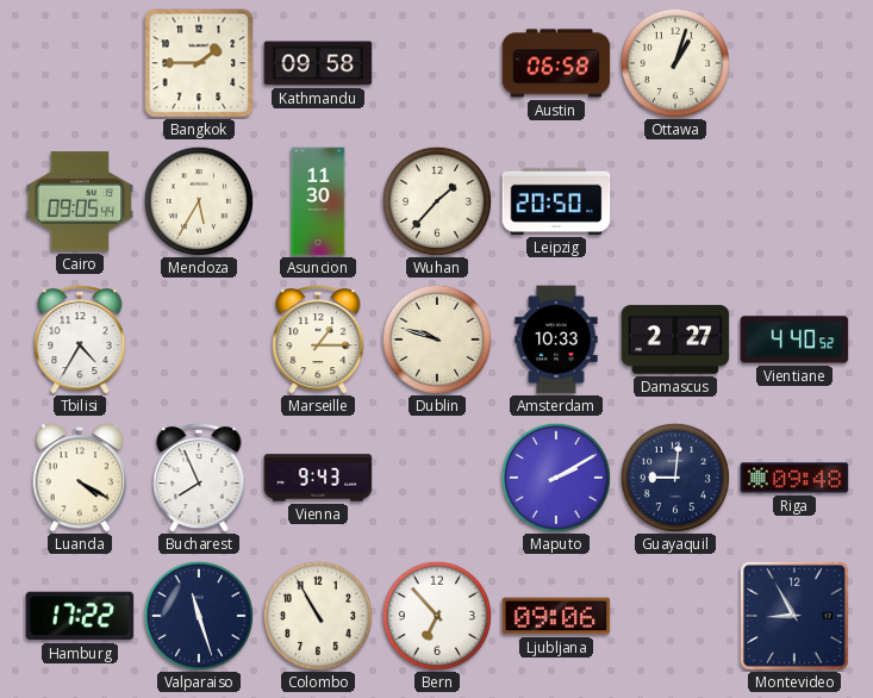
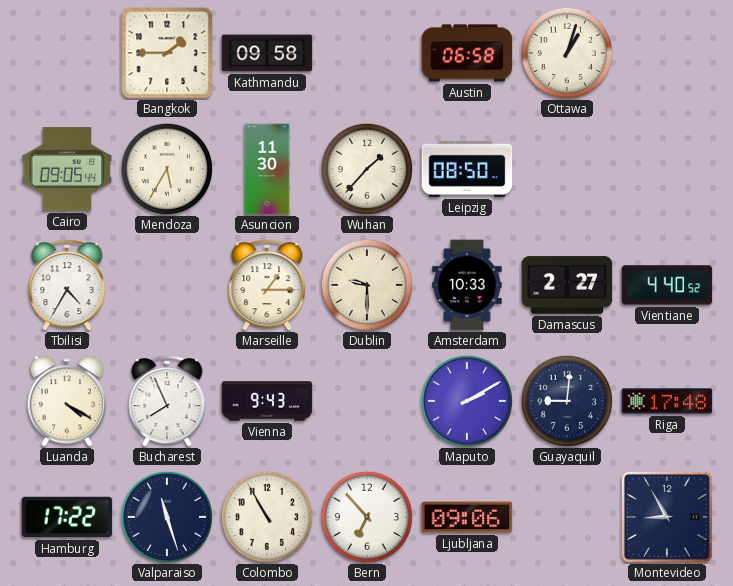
Leipzig: 20:50 -> 08:50 (467, 169)
Dublin: 9:48 -> 9:30 (367, 285)
Riga: 09:48 -> 17:48 (667, 401)
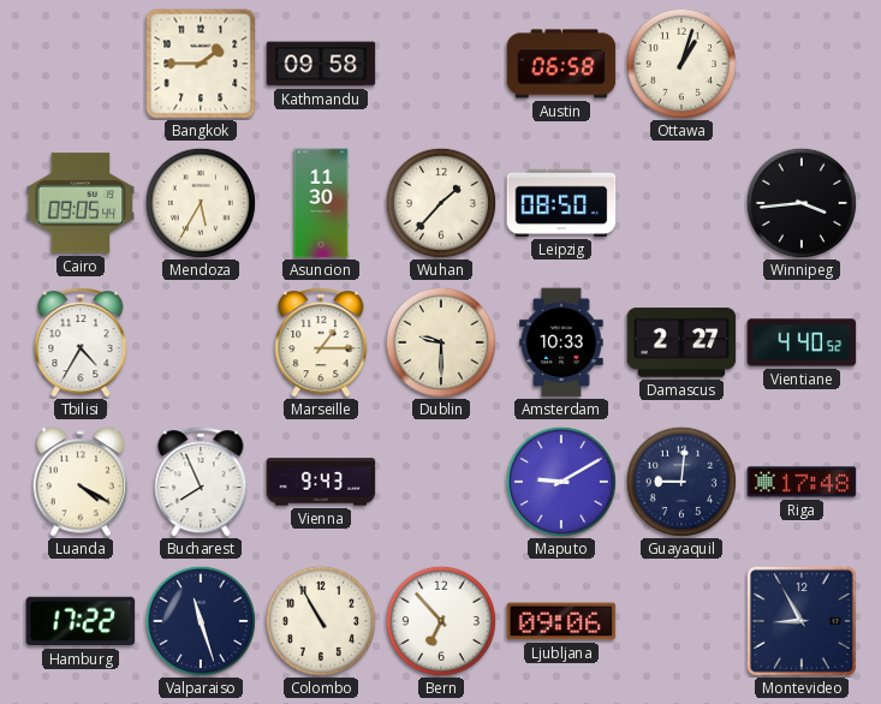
Winnipeg: none -> 3:44 (802, 203)
Maputo: 2:10 -> 9:10 (561, 482)
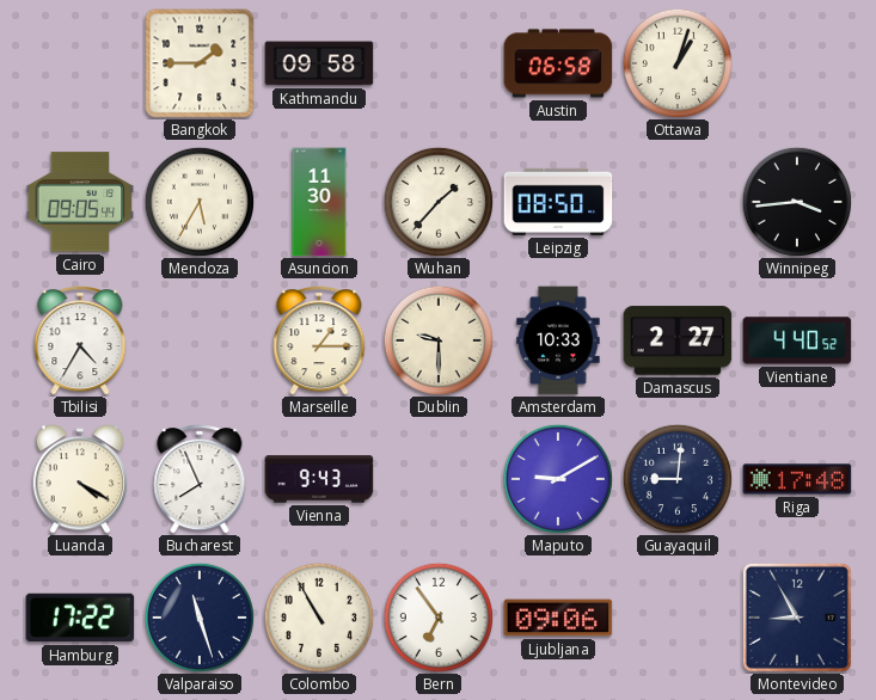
Bern: 6:53 -> 6:54 (439, 618)
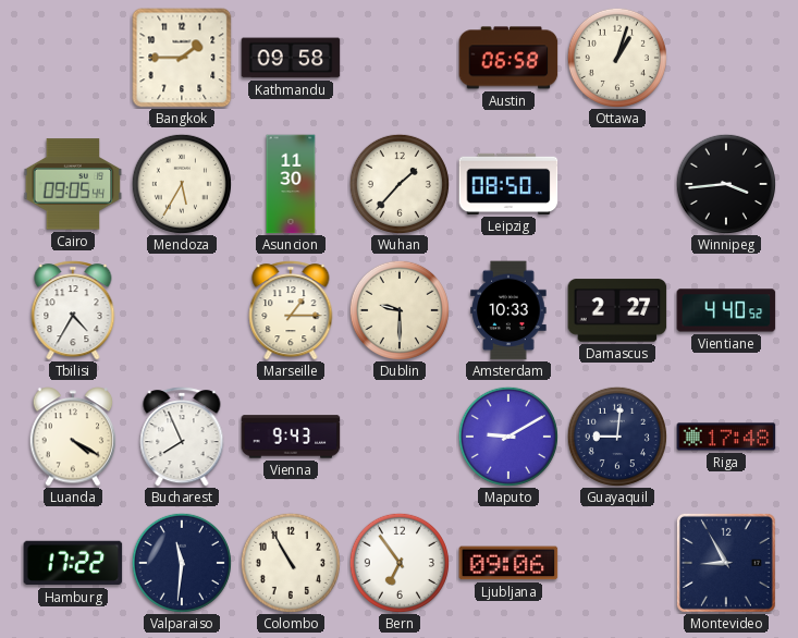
Valparaiso: 11:27 -> 11:31 (182, 563)
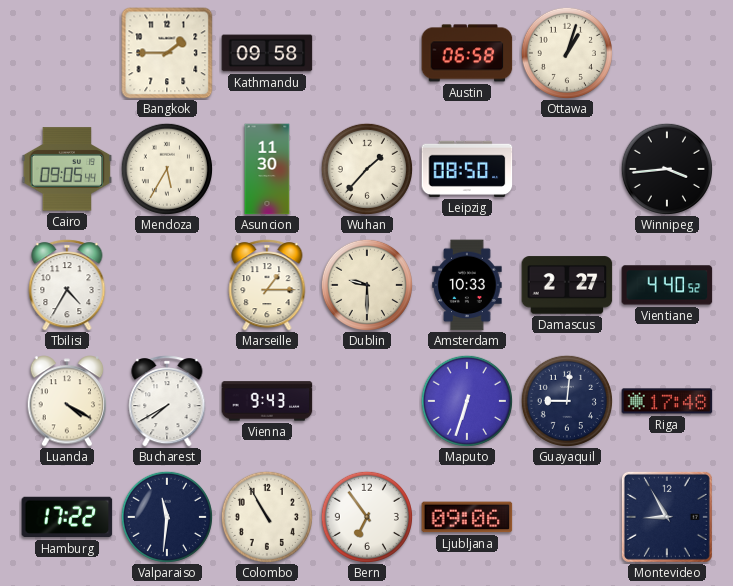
Bucharest: 7:56 -> 7:40 (167, 401)
Maputo: 9:10 -> 6:33 (467, 401)
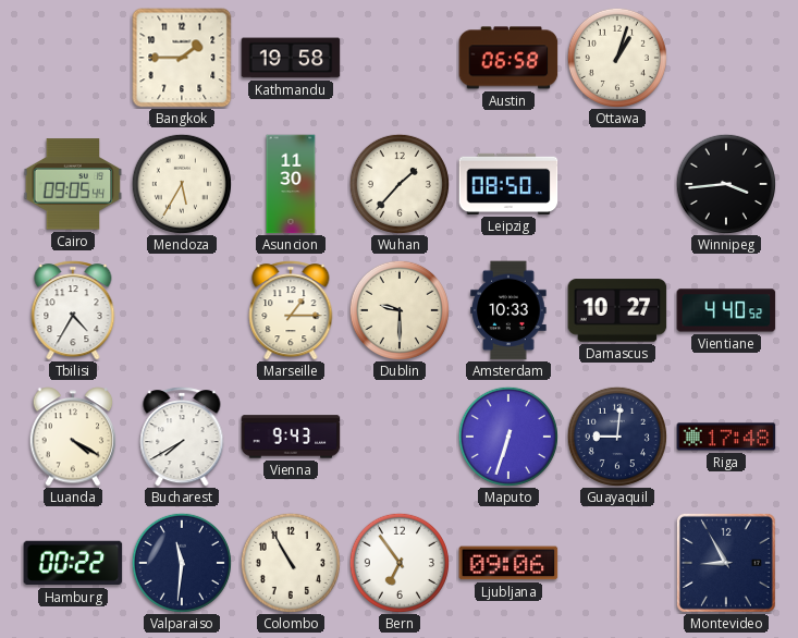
Kathmandu: 09:58 -> 19:58 (291, 58)
Damascus: 2:27 -> 10:27 (617, 310)
Hamburg: 17:22 -> 00:22 (73, 563)
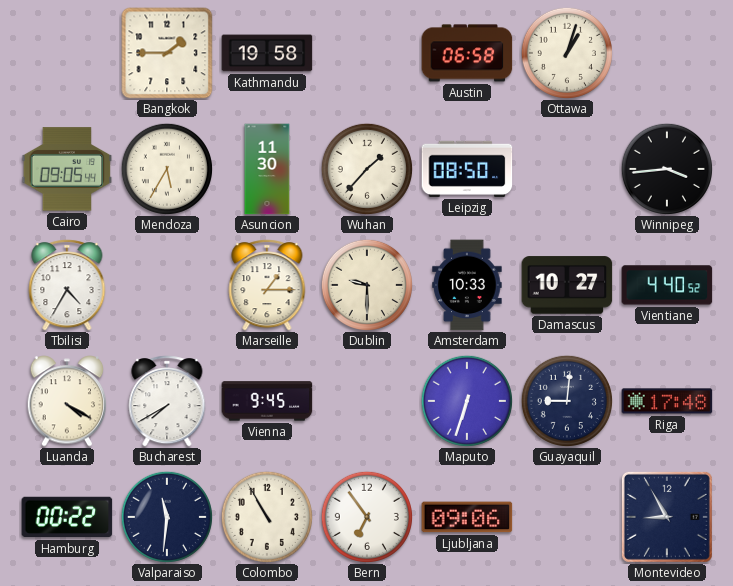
Vienna: 9:43 -> 9:45 (267, 401)
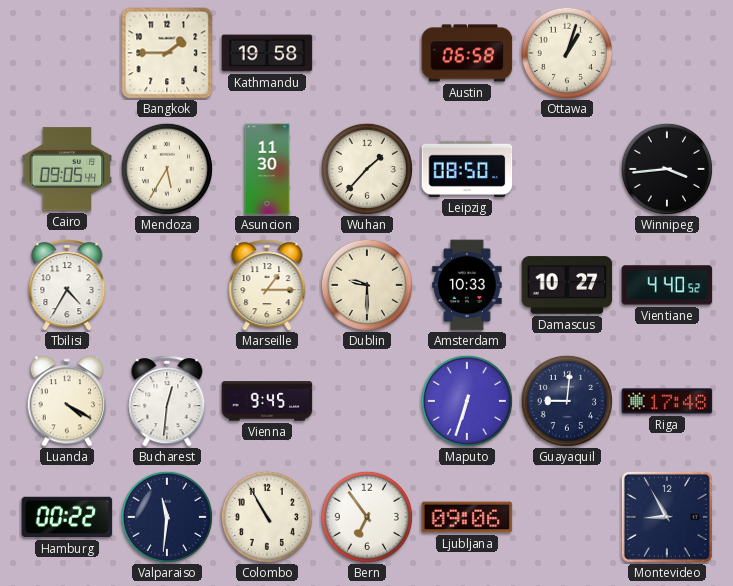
Bucharest: 7:40 -> 12:31 (167, 401)
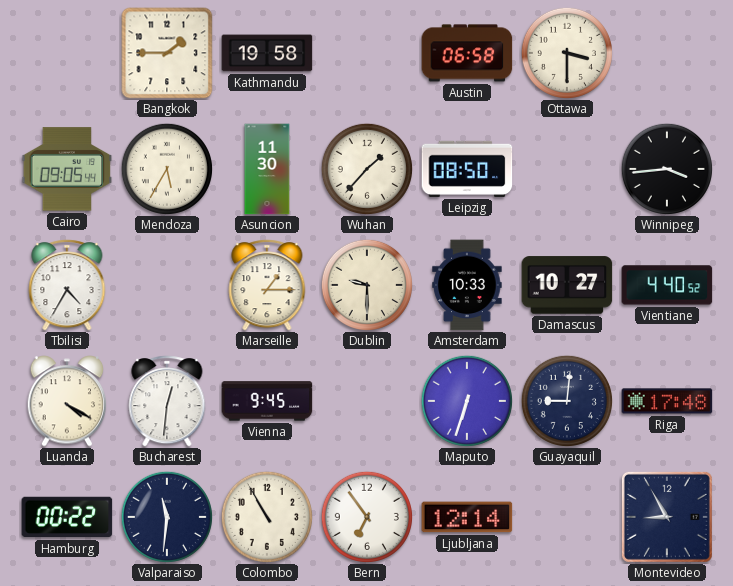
Ottawa: 1:03 -> 3:30 (567, 53)
Ljubljana: 09:06 -> 12:14 (467, 517)
